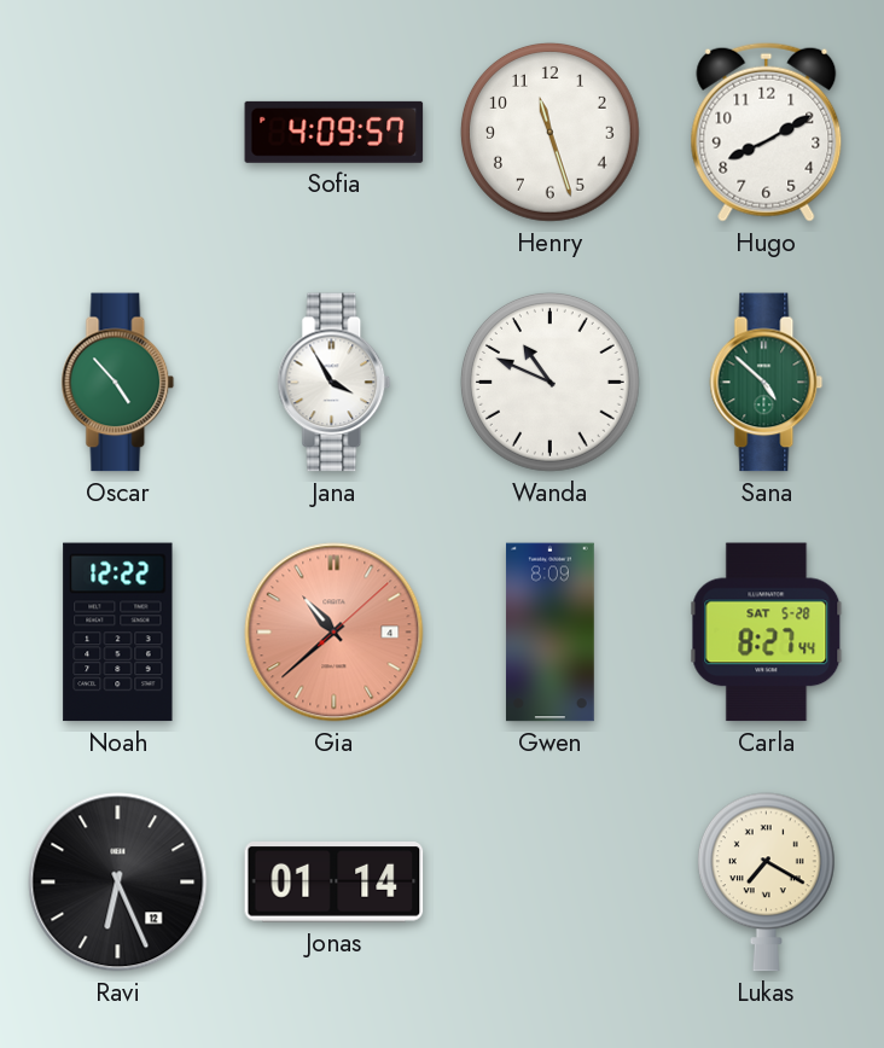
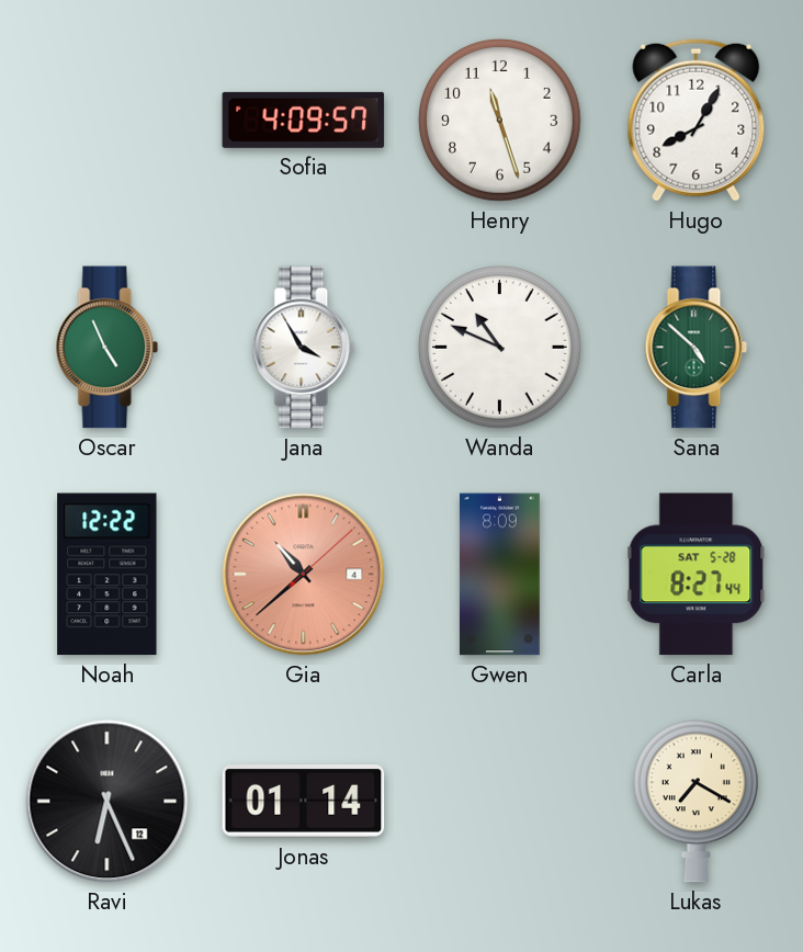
Hugo: 8:10 -> 8:05 (697, 120)
Oscar: 4:53 -> 4:56 (108, 348)
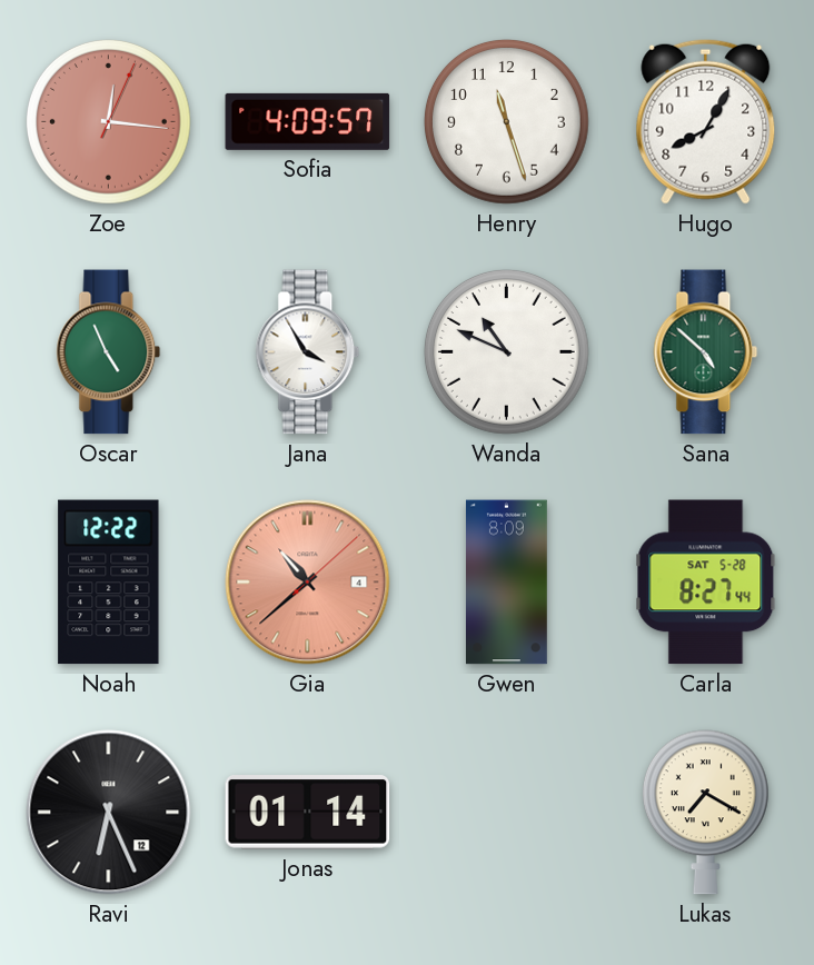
Zoe: none -> 12:16 (109, 122)
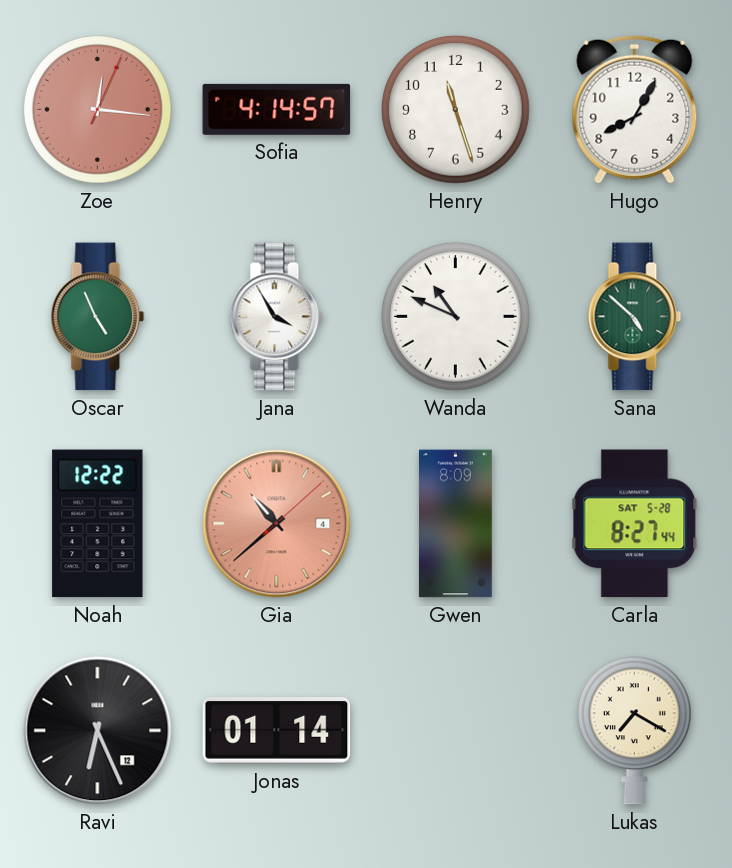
Sofia: 4:09 -> 4:14 (277, 109)
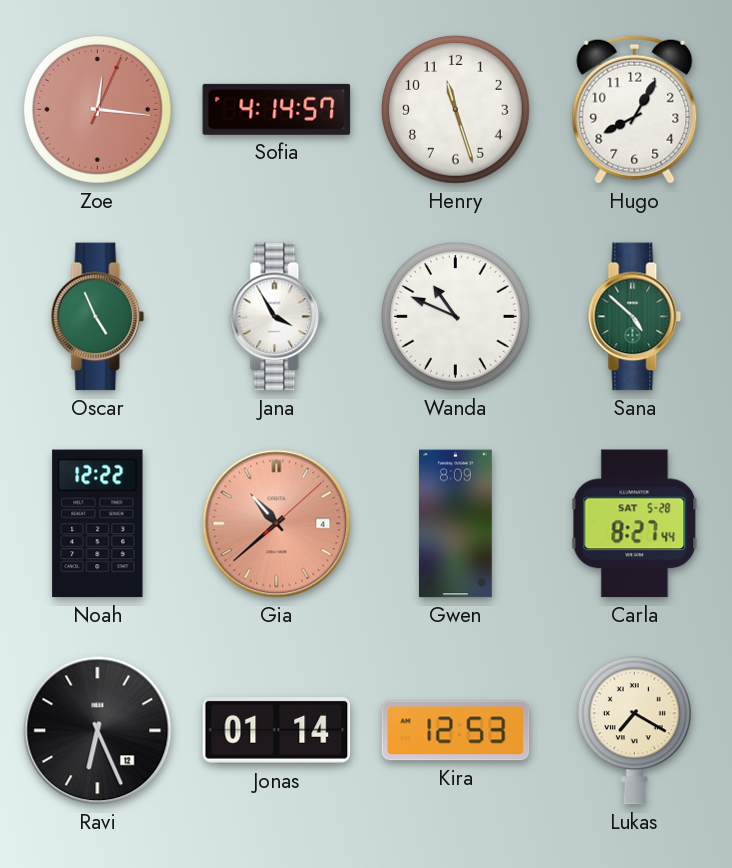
Kira: none -> 12:53 (456, 731)
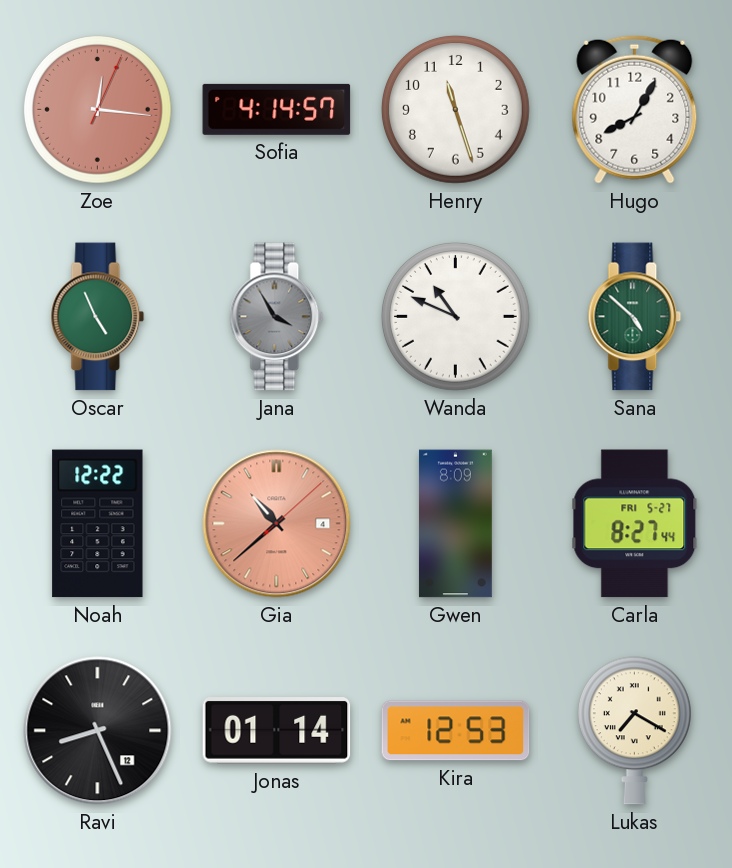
Jana dial: white -> grey (277, 317)
Carla date: SAT 5-28 -> FRI 5-27 (635, 524)
Ravi: 6:26 -> 8:26 (98, 731)
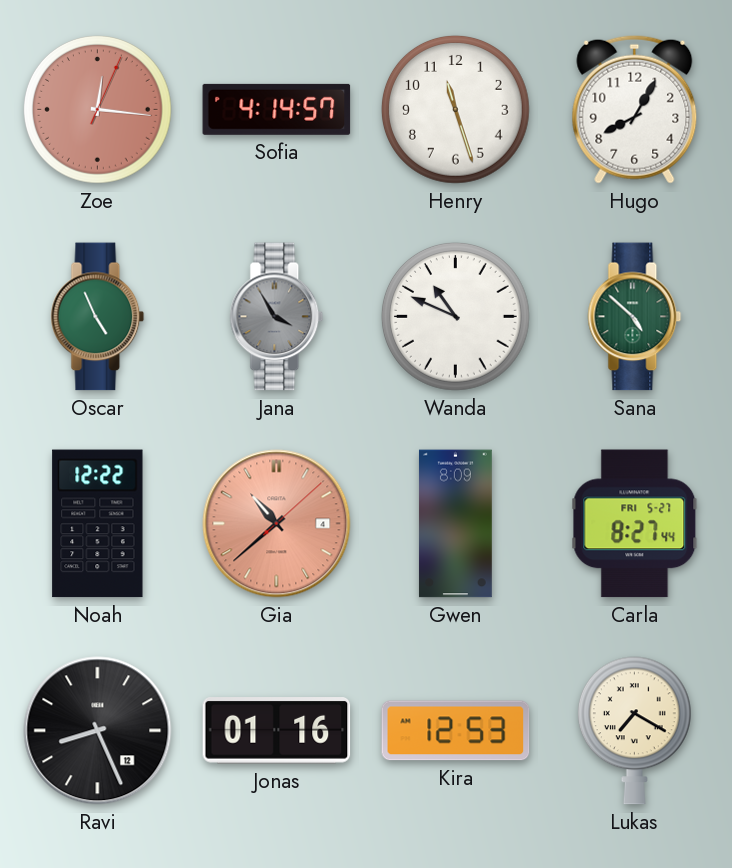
Jonas: 01:14 -> 01:16 (277, 731)
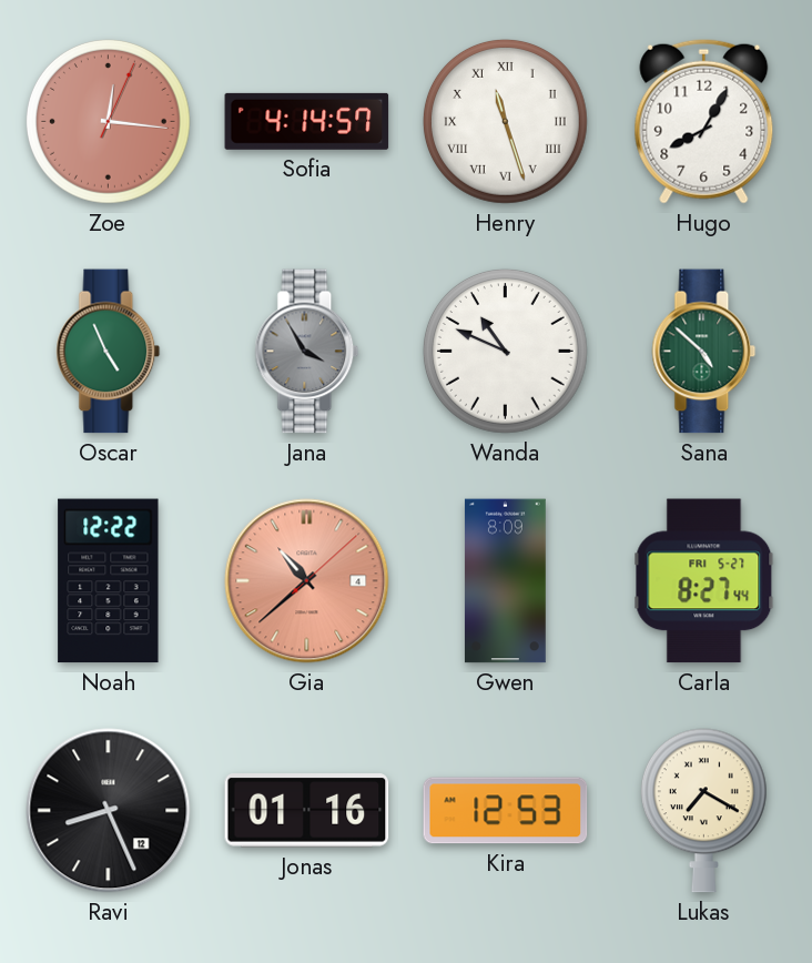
Henry numerals: Arabic -> Roman (506, 122)
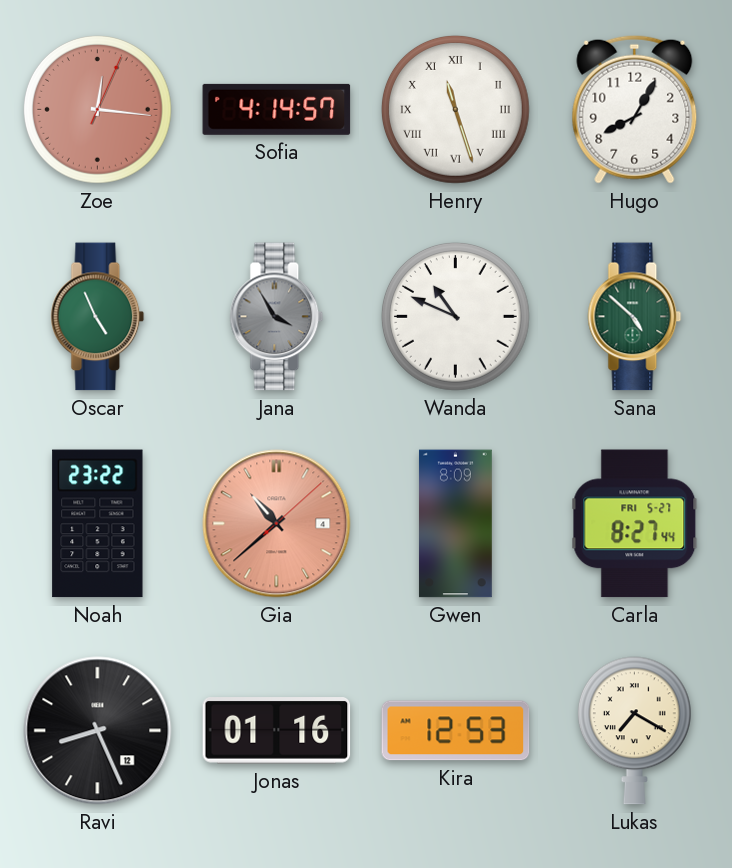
Noah: 12:22 -> 23:22 (98, 524)
